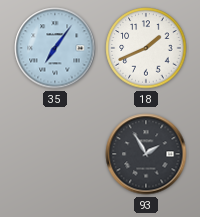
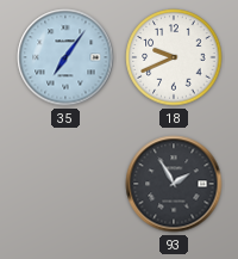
18: 1:41 -> 9:41 (174, 57)
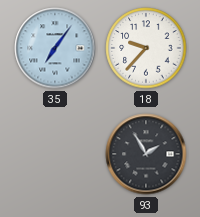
18: 9:41 -> 9:37 (146, 48)
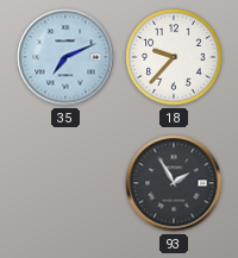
35: 7:06 -> 7:11 (65, 57)
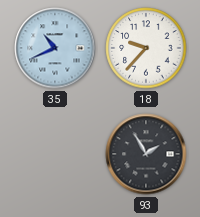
35: 7:11 -> 10:41 (55, 48)
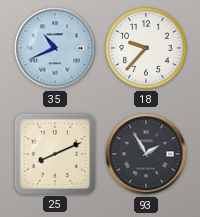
25: none -> 8:11 (54, 153)
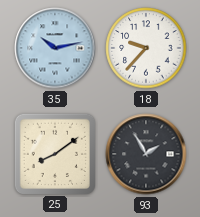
35: 10:41 -> 10:13 (55, 48)
25: 8:11 -> 8:09 (54, 153)
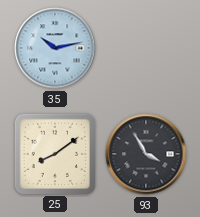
18: 9:37 -> none (146, 48)
93: 1:55 -> 3:55 (146, 154)
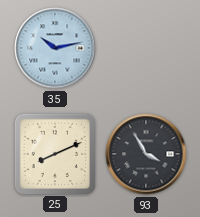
25: 8:09 -> 8:11 (54, 153)
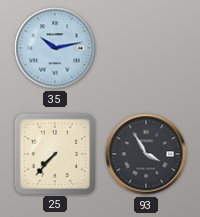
25: 8:11 -> 7:37 (54, 153)
